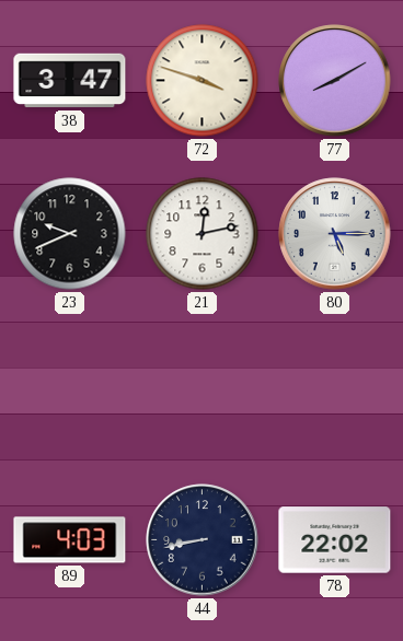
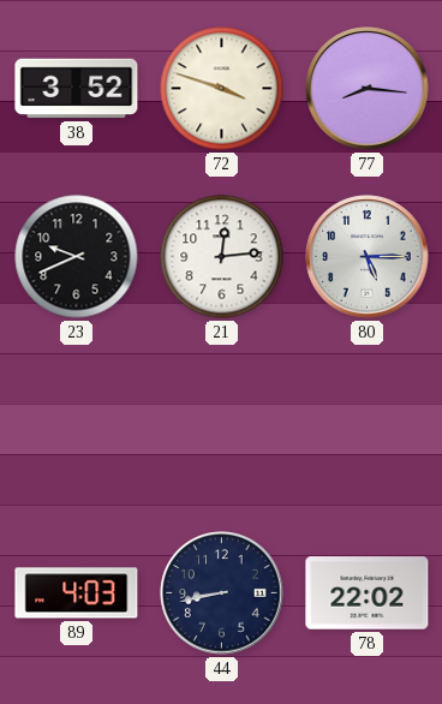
38: 3:47 -> 3:52 (77, 89)
77: 8:10 -> 8:16 (368, 89)
21: 12:13 -> 12:14 (222, 257)
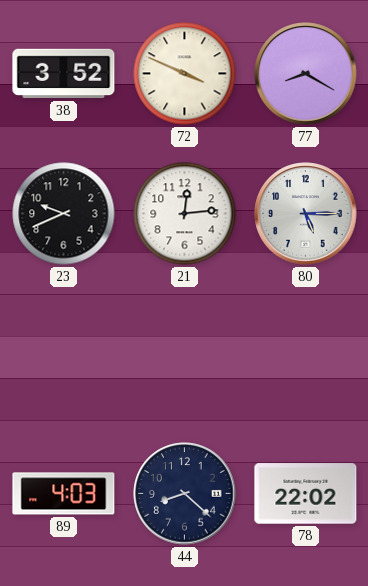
72: 3:48 -> 3:49 (185, 74)
77: 8:16 -> 8:20 (306, 74)
44: 8:43 -> 8:22 (185, 494)
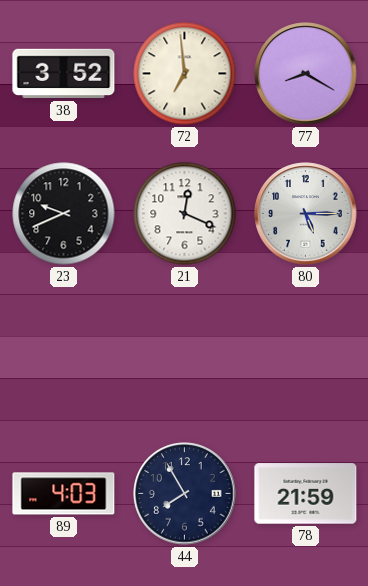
72: 3:49 -> 6:59 (185, 74)
21: 12:14 -> 12:19 (185, 214)
44: 8:22 -> 7:55 (185, 494)
78: 22:02 -> 21:59 (306, 494)
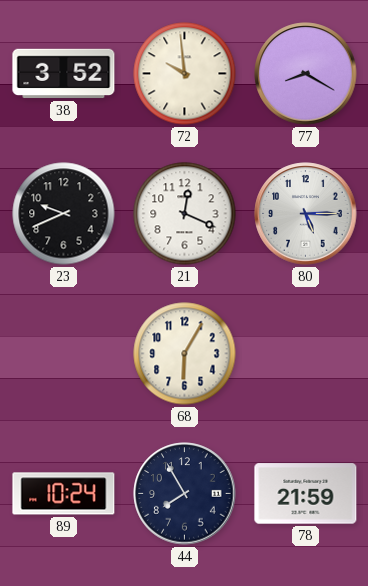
72: 6:59 -> 9:59 (185, 74)
68: none -> 6:05 (185, 354)
89: 4:03 -> 10:24 (64, 494)
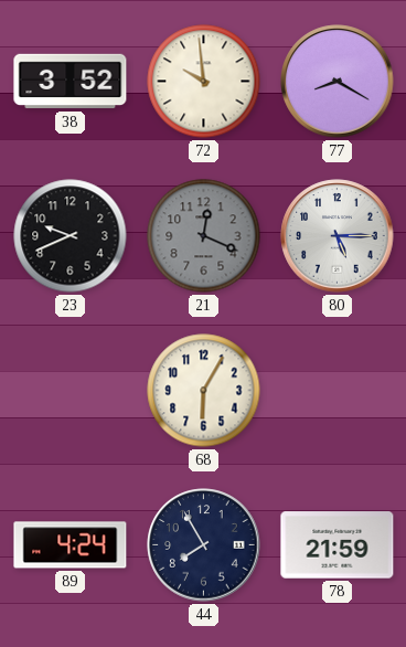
21 dial: white -> grey (204, 236)
89: 10:24 -> 4:24 (71, 545)
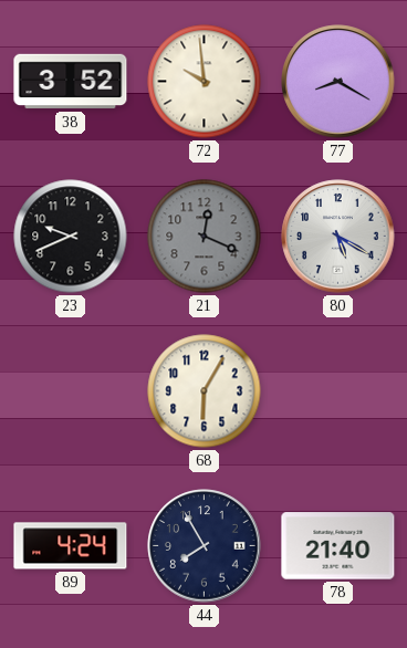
80: 5:15 -> 5:20 (338, 237)
78: 21:59 -> 21:40 (338, 546)
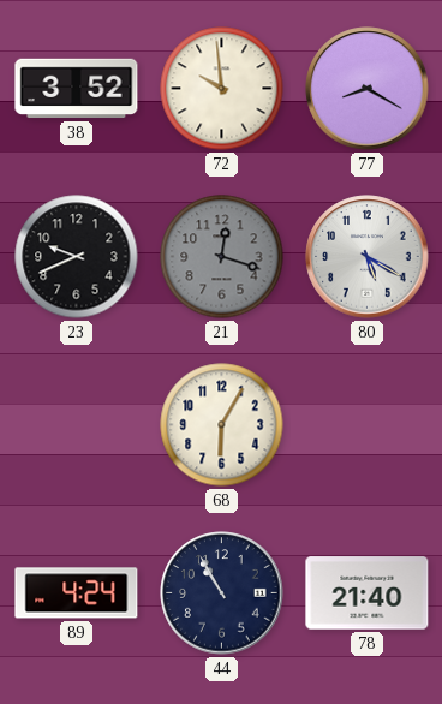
21: 12:19 -> 12:18 (222, 257)
44: 7:55 -> 10:55 (222, 593)
